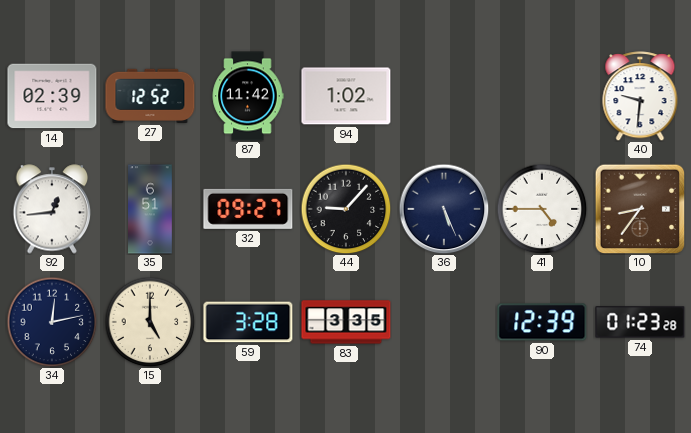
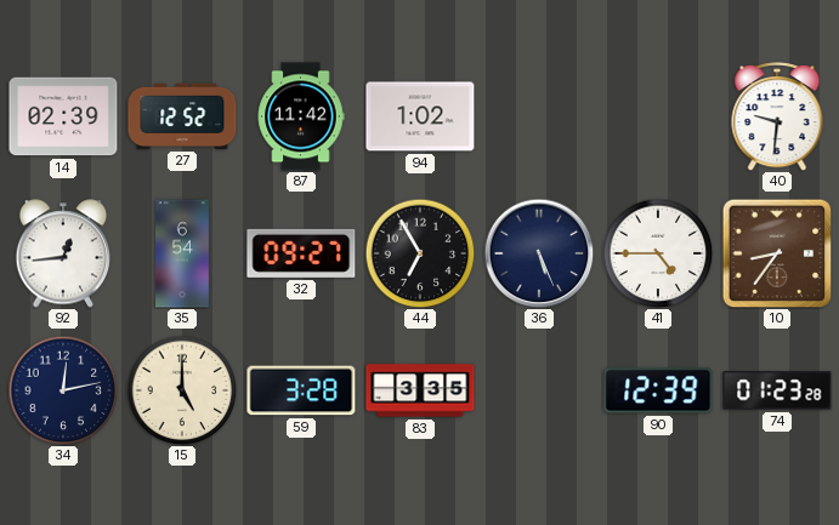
35: 6:51 -> 6:54 (182, 253)
44: 9:07 -> 6:55 (420, 253)
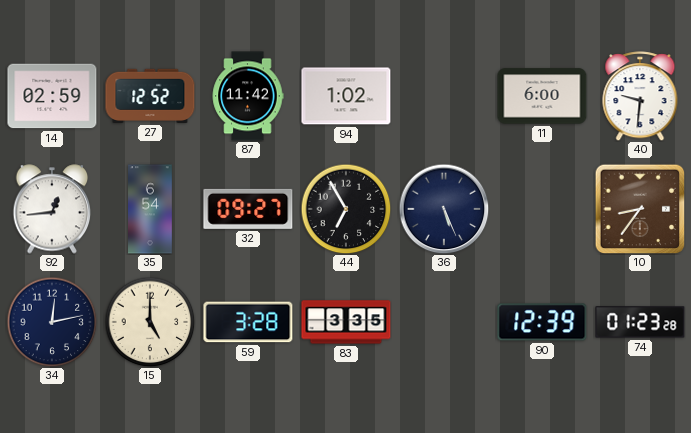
14: 02:39 -> 02:59 (52, 96)
11: none -> 6:00 (542, 96)
41: 4:45 -> none (658, 253)
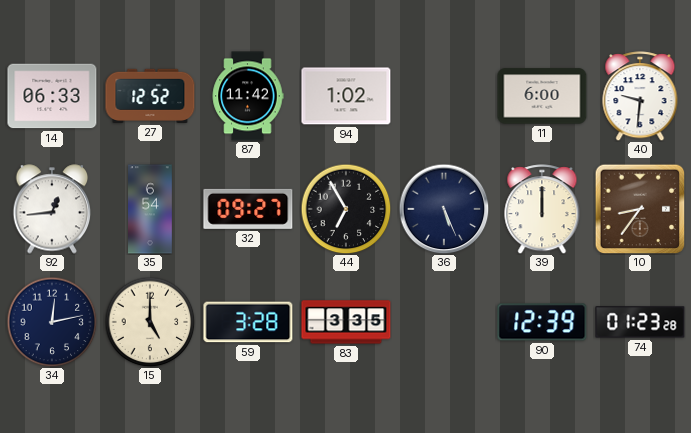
14: 02:59 -> 06:33 (52, 96)
39: none -> 12:00 (542, 209)
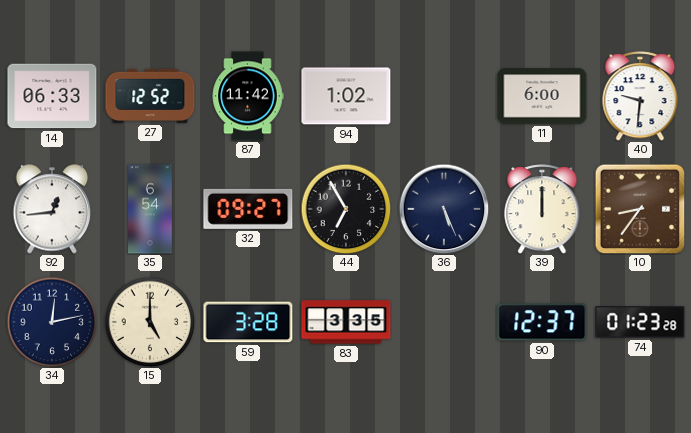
90: 12:39 -> 12:37 (542, 322)
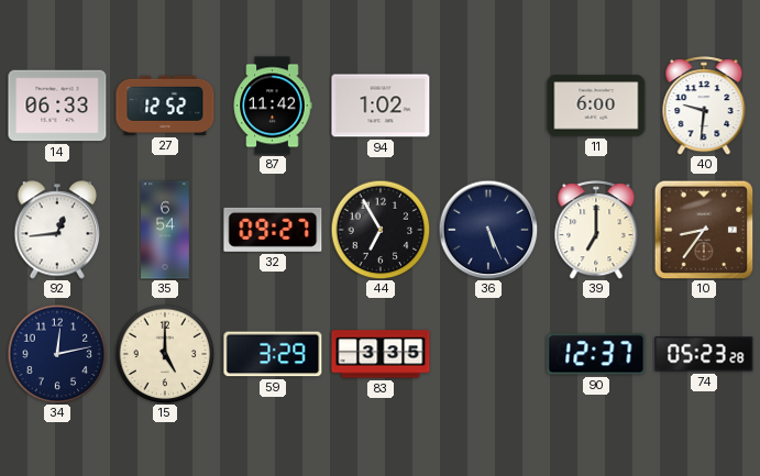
39: 12:00 -> 7:00 (596, 230)
59: 3:28 -> 3:29 (273, 354)
74: 01:23 -> 05:23 (704, 354)
